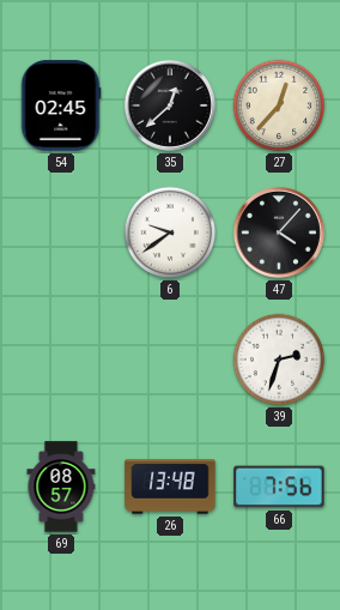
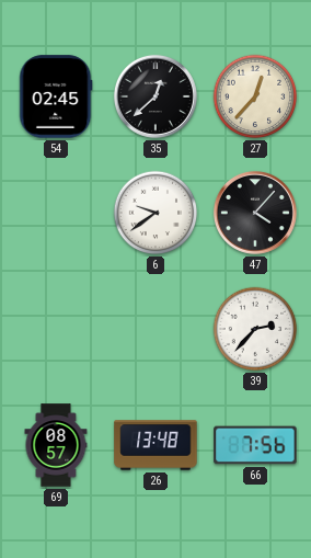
39: 2:33 -> 2:37 (255, 329)
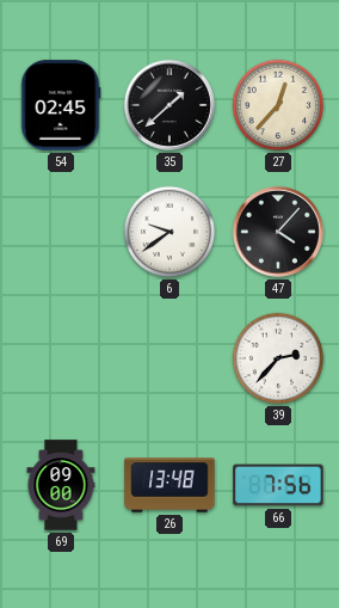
35: 12:38 -> 1:38 (169, 105)
69: 08:57 -> 09:00 (61, 485)
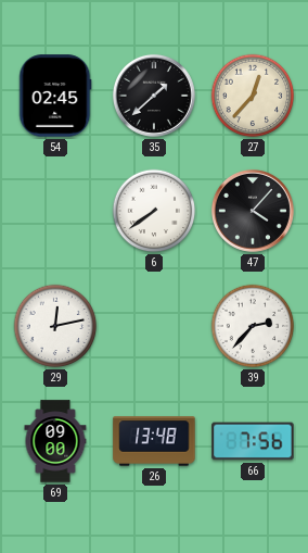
6: 9:39 -> 7:39 (154, 211)
29: none -> 12:13 (55, 326)
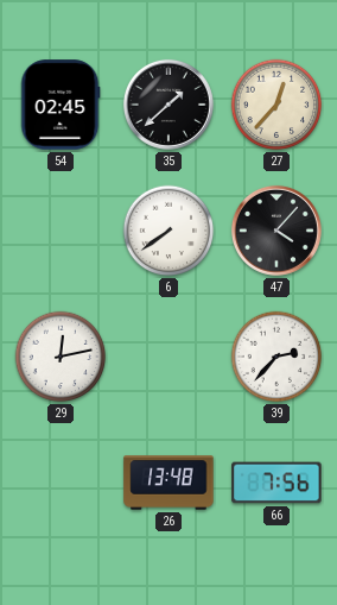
69: 09:00 -> none (55, 441)
